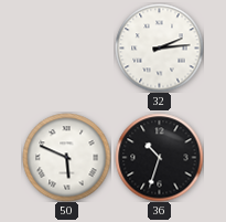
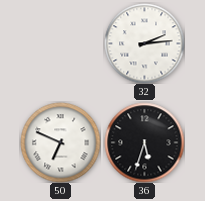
50: 5:49 -> 6:49 (60, 142)
36: 10:33 -> 5:33 (144, 142)
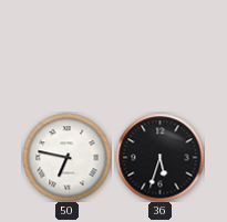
32: 2:14 -> none (144, 43)
50: 6:49 -> 6:47 (66, 157)
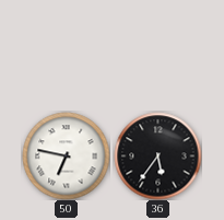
36: 5:33 -> 5:36 (157, 155)
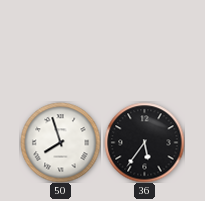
50: 6:47 -> 7:57 (60, 142)
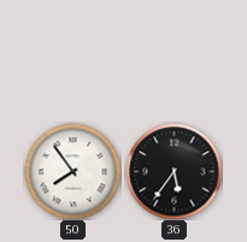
50: 7:57 -> 7:54 (72, 171)
